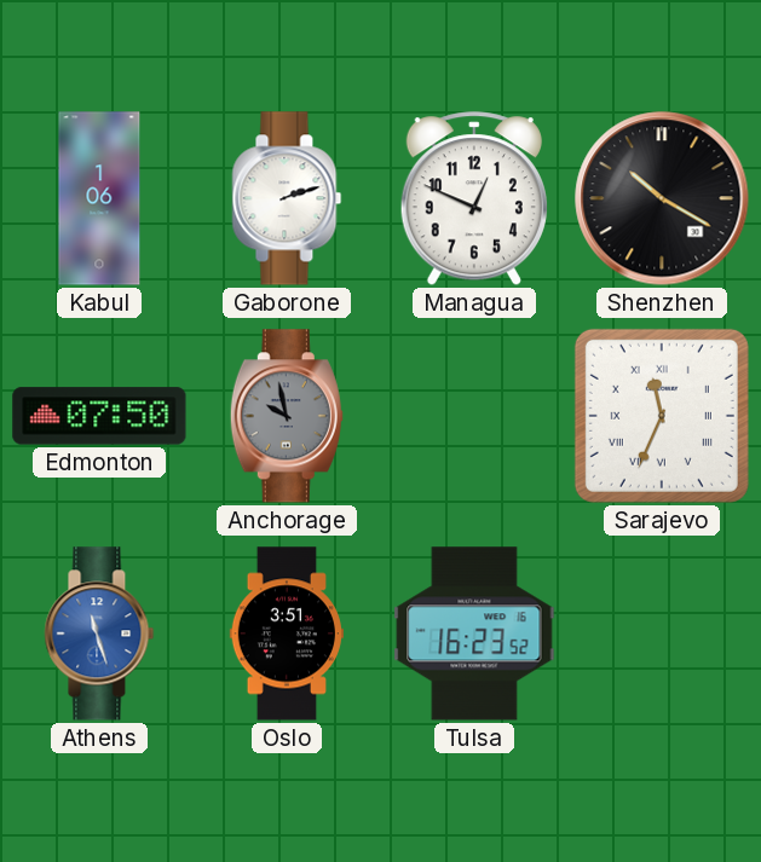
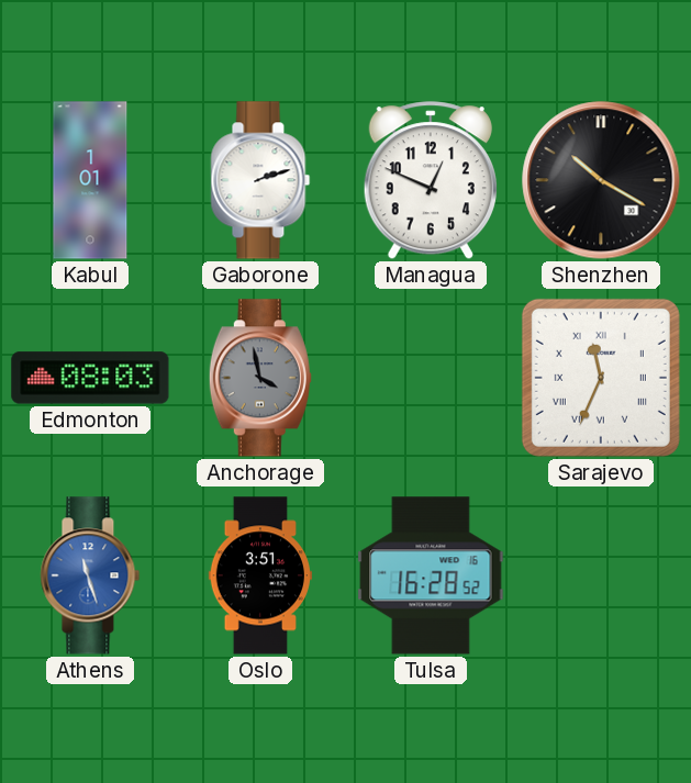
Kabul: 1:06 -> 1:01 (90, 180)
Edmonton: 07:50 -> 08:03 (90, 378)
Anchorage: 9:58 -> 3:58 (260, 378)
Tulsa: 16:23 -> 16:28 (431, 575)
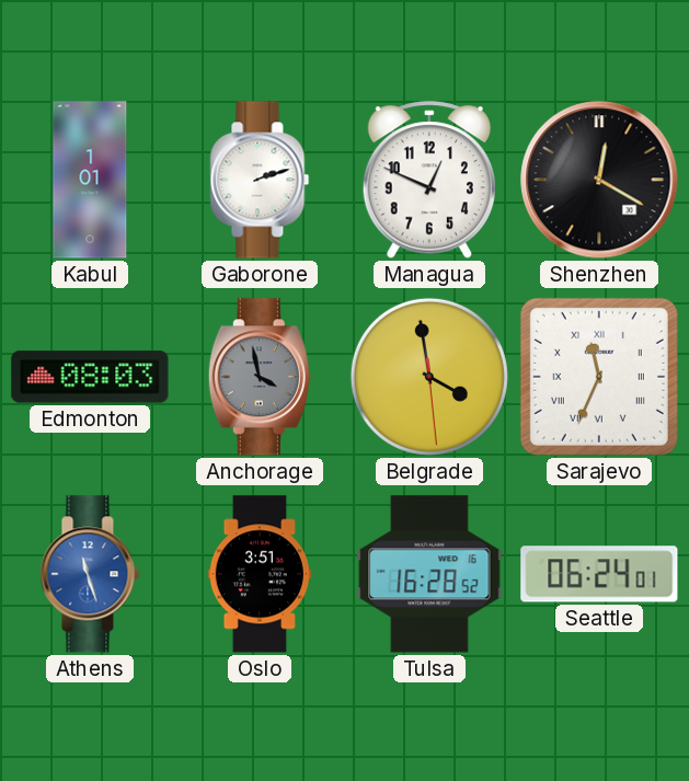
Shenzhen: 10:20 -> 12:20 (599, 180)
Belgrade: none -> 3:58 (429, 377)
Seattle: none -> 06:24 (599, 574)
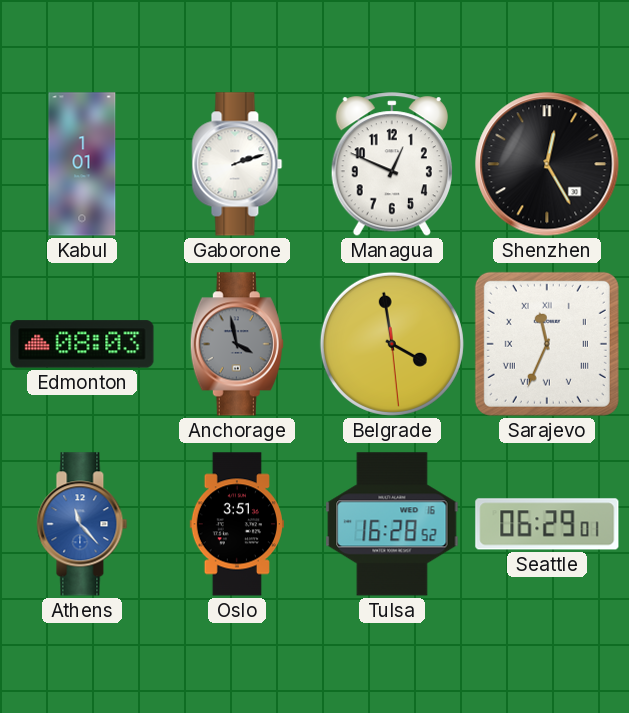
Shenzhen: 12:20 -> 12:25 (547, 164)
Athens: 11:27 -> 11:23 (82, 524)
Seattle: 06:24 -> 06:29 (547, 524)
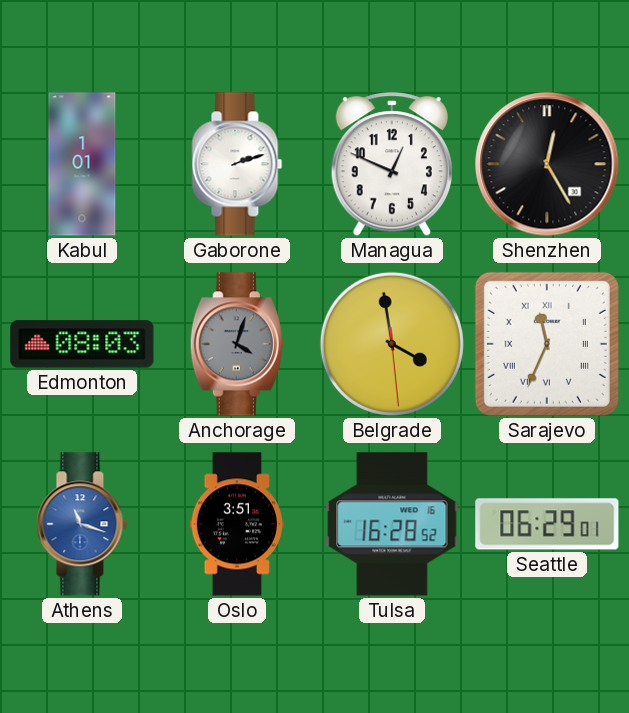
Anchorage: 3:58 -> 4:03 (237, 344)
Athens: 11:23 -> 11:18 (82, 524)
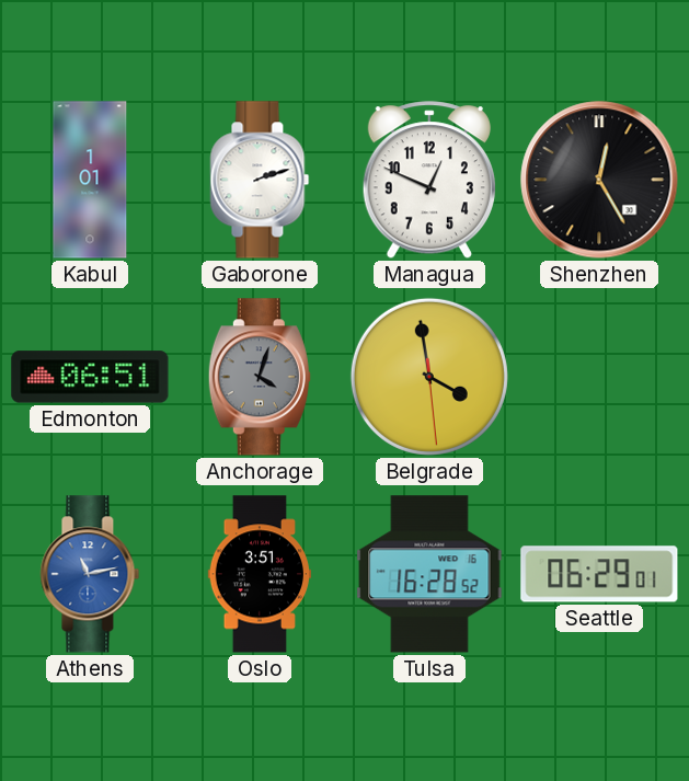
Edmonton: 08:03 -> 06:51 (90, 377)
Sarajevo: 11:34 -> none (547, 344)
Athens: 11:18 -> 11:13 (90, 574)
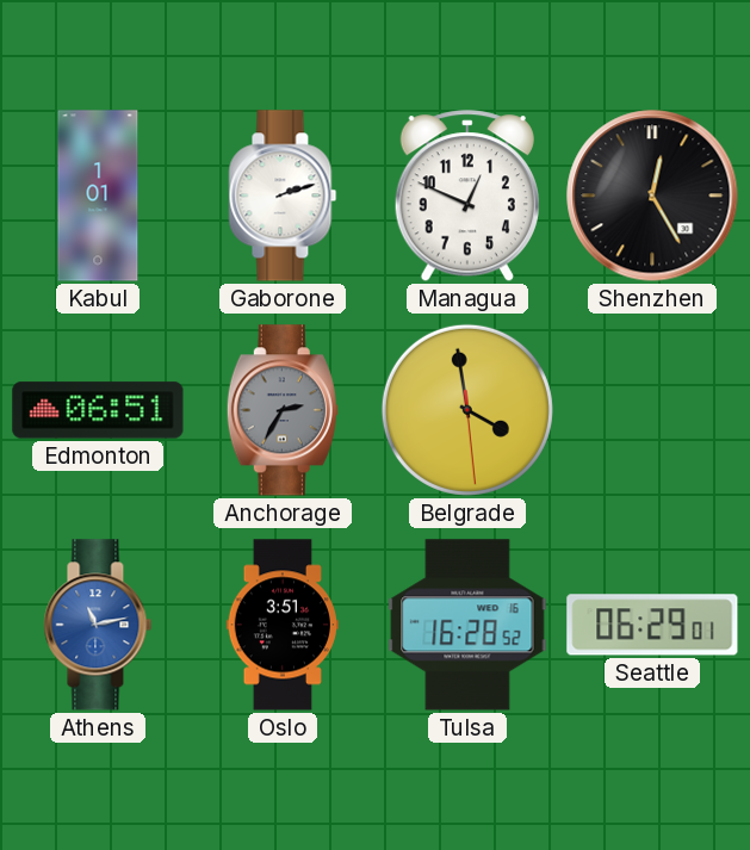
Anchorage: 4:03 -> 2:35 (283, 410)
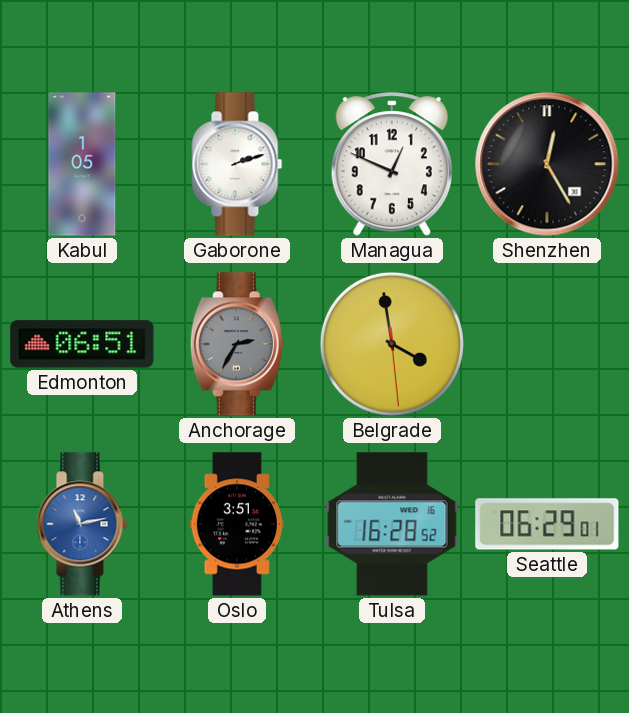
Kabul: 1:01 -> 1:05 (82, 164)
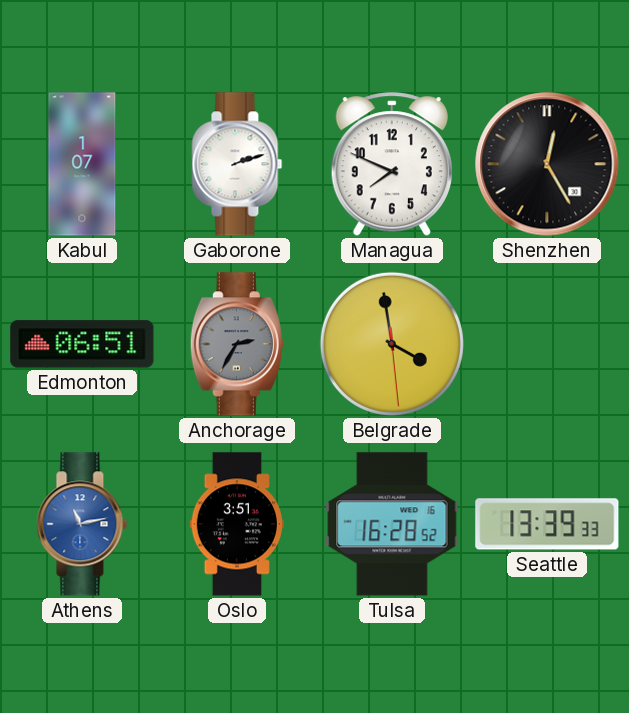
Kabul: 1:05 -> 1:07 (82, 164)
Managua: 12:49 -> 7:49 (392, 165)
Seattle: 06:29 -> 13:39 (547, 524)
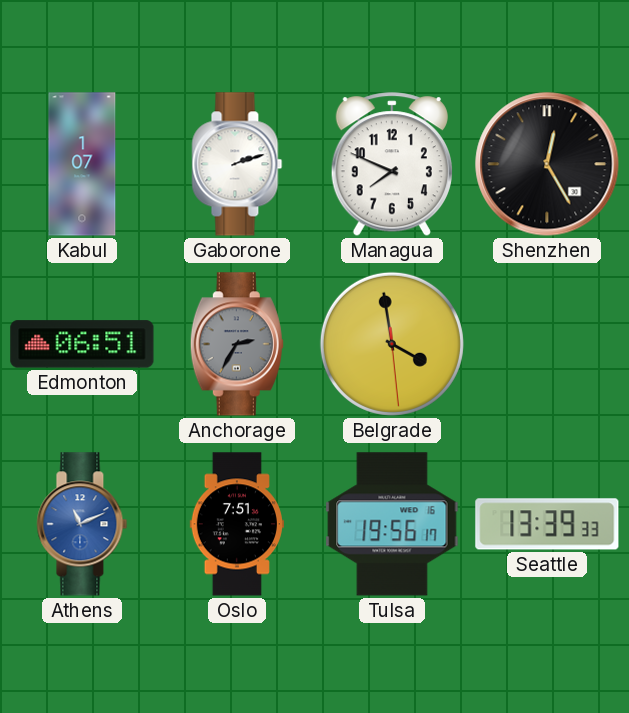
Athens: 11:13 -> 11:11 (82, 524)
Oslo: 3:51 -> 7:51 (236, 524)
Tulsa: 16:28 -> 19:56 (392, 524)
